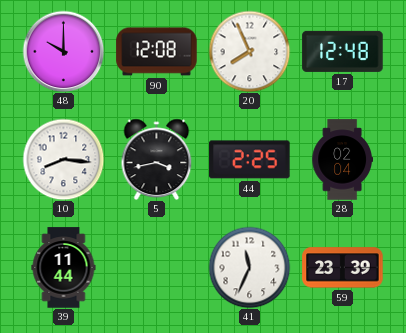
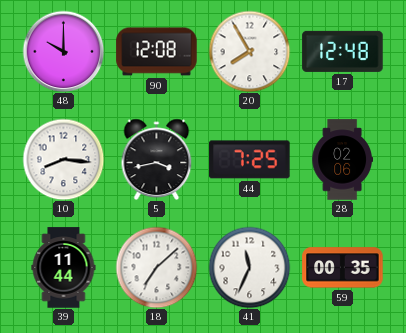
20: 7:56 -> 7:55 (249, 51)
44: 2:25 -> 7:25 (250, 160)
28: 02:04 -> 02:06 (342, 160)
18: none -> 7:08 (156, 267)
59: 23:39 -> 00:35 (343, 268)
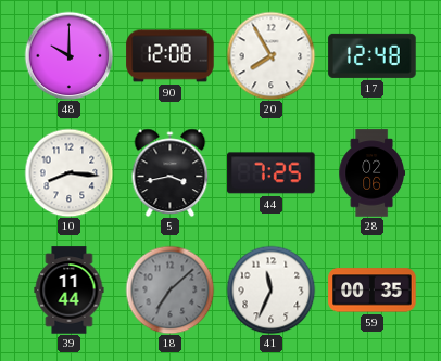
18 dial: white -> grey (169, 289)
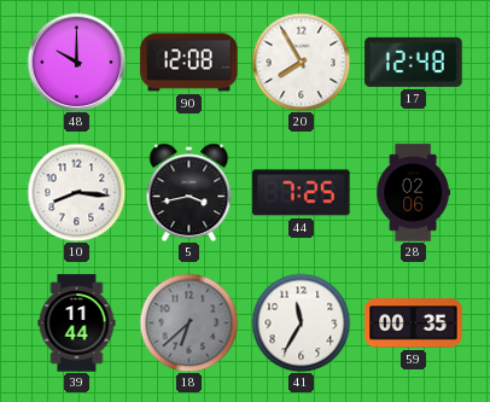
18: 7:08 -> 6:38 (188, 322)
41: 11:34 -> 11:35 (301, 322)
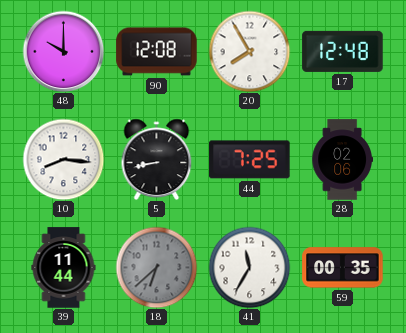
5: 3:43 -> 8:43 (157, 159)
